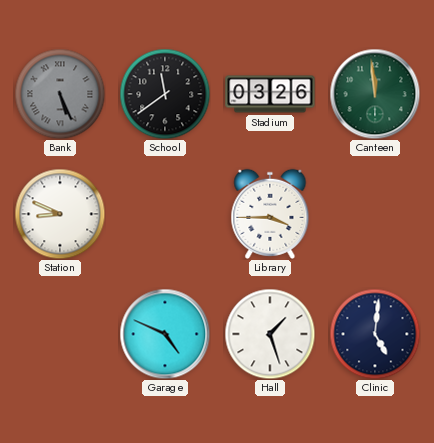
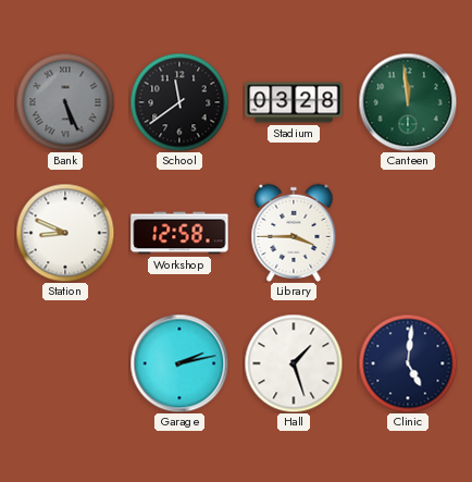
Stadium: 03:26 -> 03:28 (294, 102)
Workshop: none -> 12:58 (179, 233)
Garage: 4:49 -> 2:13 (179, 363)
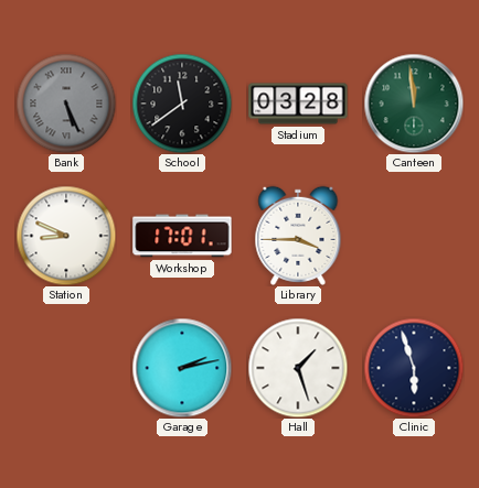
Workshop: 12:58 -> 17:01 (182, 236)
Clinic: 5:01 -> 5:57 (414, 368)
